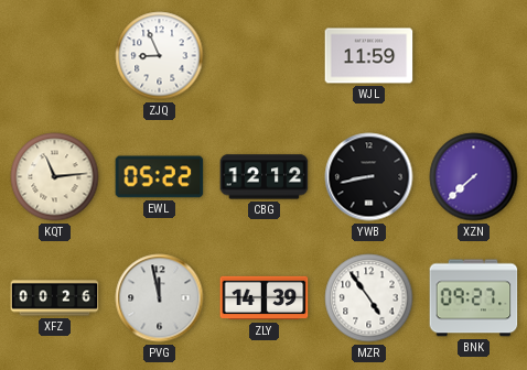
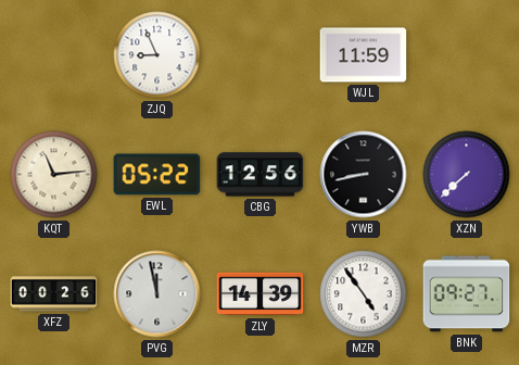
CBG: 12:12 -> 12:56 (261, 175)
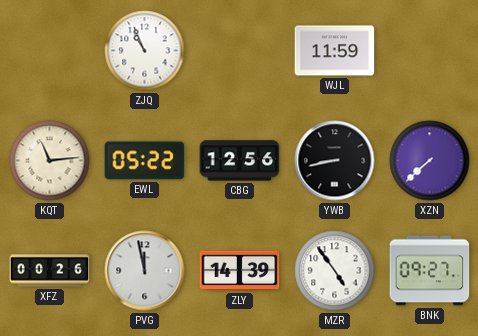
ZJQ: 8:56 -> 10:56 (145, 51)
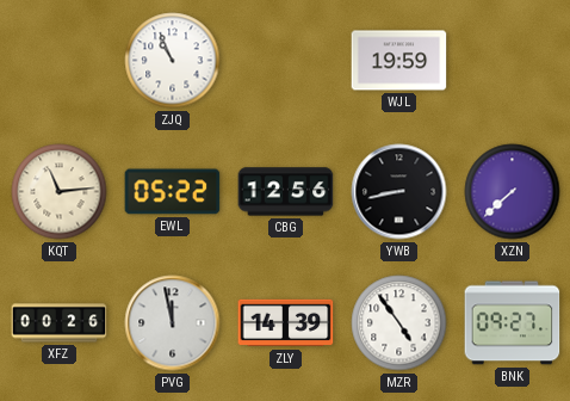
WJL: 11:59 -> 19:59 (399, 61)
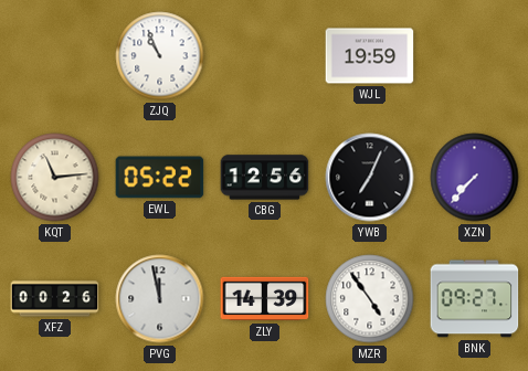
YWB: 8:43 -> 7:04 (370, 178)
XZN: 7:38 -> 7:37 (475, 178)
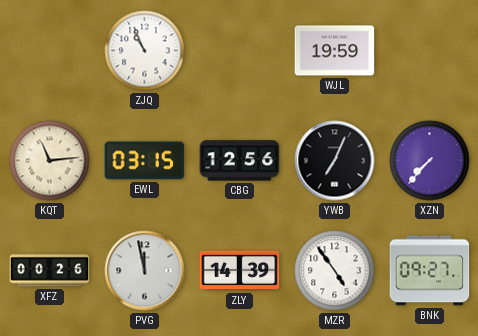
EWL: 05:22 -> 03:15 (145, 161)
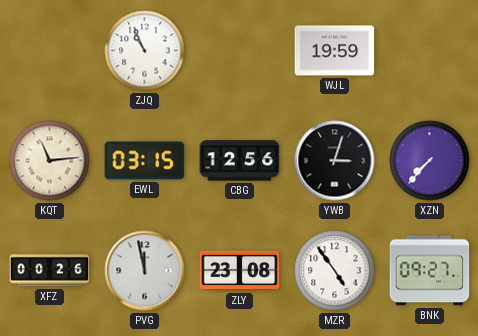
YWB: 7:04 -> 3:03 (335, 161)
ZLY: 14:39 -> 23:08 (240, 271)
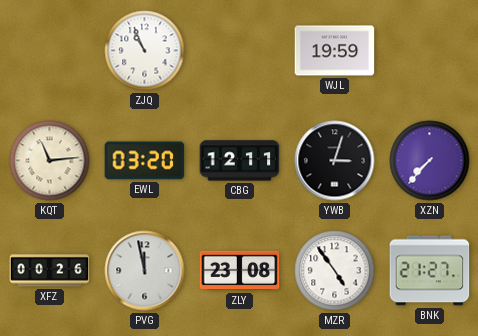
EWL: 03:15 -> 03:20 (145, 161)
CBG: 12:56 -> 12:11 (240, 161)
BNK: 09:27 -> 21:27 (430, 271)
